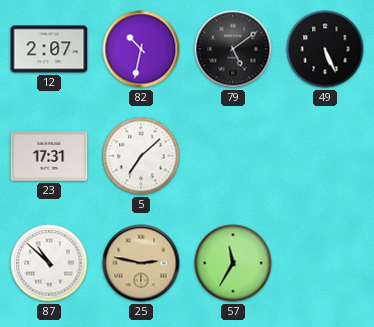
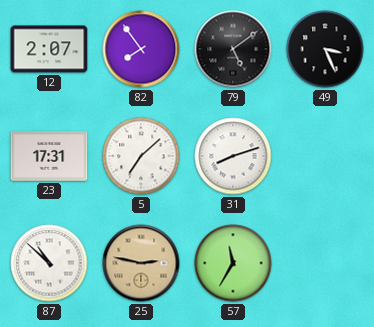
82: 10:32 -> 7:54 (141, 49)
49: 5:26 -> 3:26 (325, 49)
31: none -> 8:12 (233, 156)
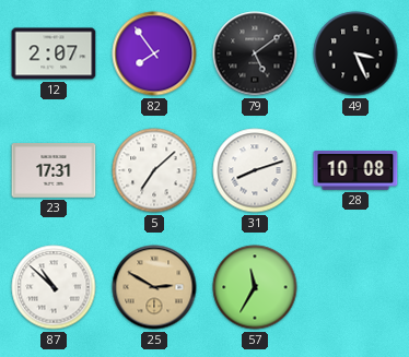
28: none -> 10:08 (355, 171)
25: 2:47 -> 2:50 (154, 287)
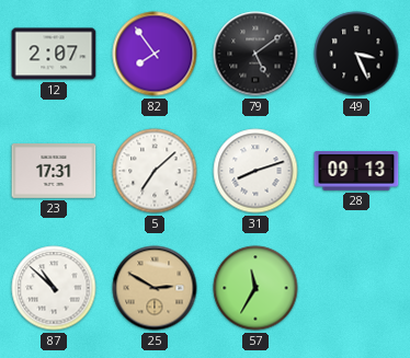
28: 10:08 -> 09:13 (356, 172)
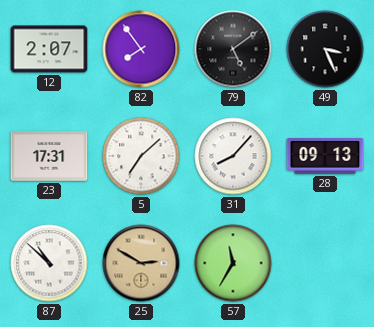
31: 8:12 -> 8:07 (233, 156)
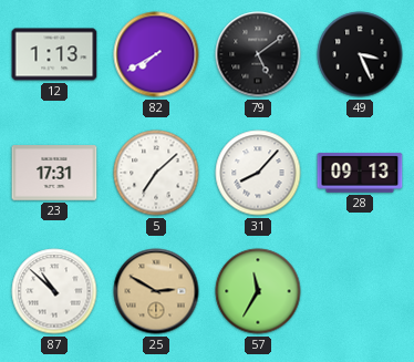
12: 2:07 -> 1:13 (54, 54)
82: 7:54 -> 7:40 (156, 54)
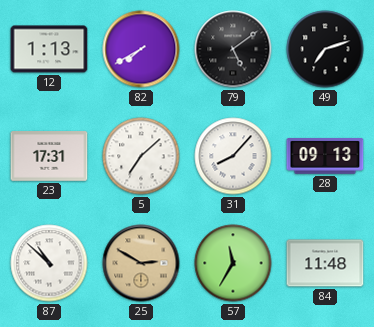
49: 3:26 -> 7:12 (325, 49)
84: none -> 11:48 (325, 263)
